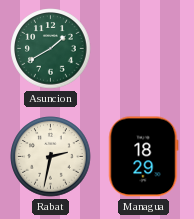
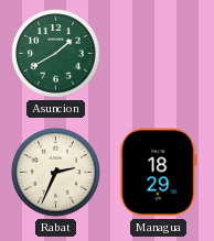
Rabat: 2:32 -> 2:34 (56, 173)
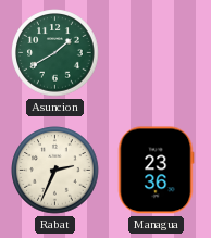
Managua: 18:29 -> 23:36 (157, 171)
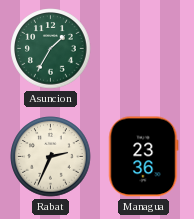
Asuncion: 1:40 -> 1:35 (51, 49)
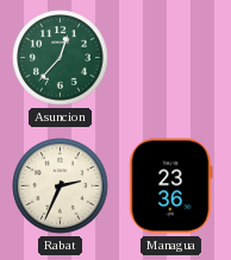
Asuncion: 1:35 -> 12:37 (61, 58)
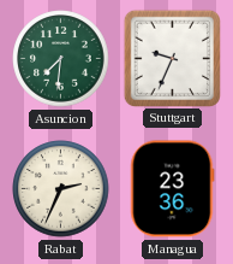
Asuncion: 12:37 -> 7:31 (61, 59)
Stuttgart: none -> 9:34 (172, 58)
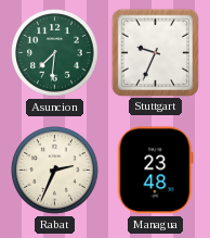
Managua: 23:36 -> 23:48 (156, 171)
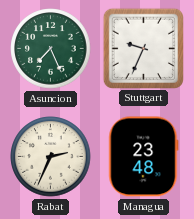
Asuncion: 7:31 -> 7:26 (51, 49)
